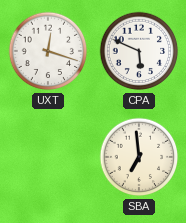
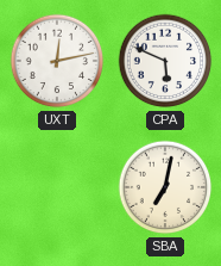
UXT: 12:18 -> 12:13 (57, 61)
SBA: 6:59 -> 7:02 (165, 187)
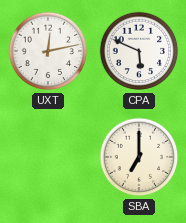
SBA: 7:02 -> 7:00 (139, 157)
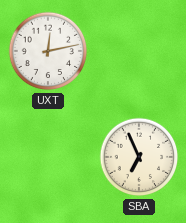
CPA: 5:49 -> none (139, 51)
SBA: 7:00 -> 6:56 (139, 157)
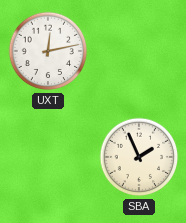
SBA: 6:56 -> 1:56 (139, 157)
